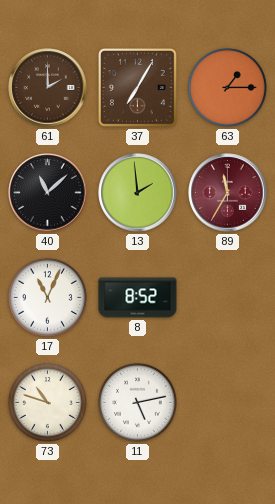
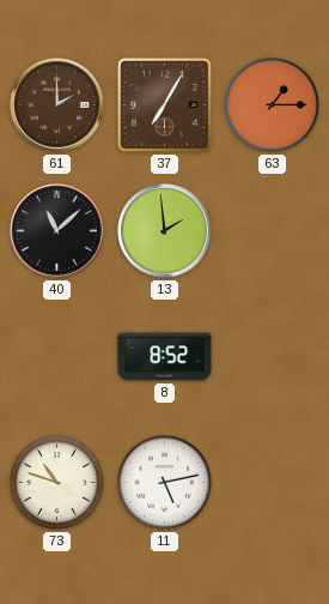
89: 11:35 -> none (228, 193)
17: 11:04 -> none (48, 298)
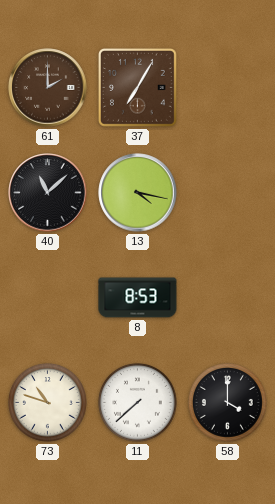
63: 1:15 -> none (273, 105)
13: 1:59 -> 4:17 (138, 193)
8: 8:52 -> 8:53 (138, 298)
11: 5:13 -> 7:38 (138, 403)
58: none -> 4:00 (228, 403)
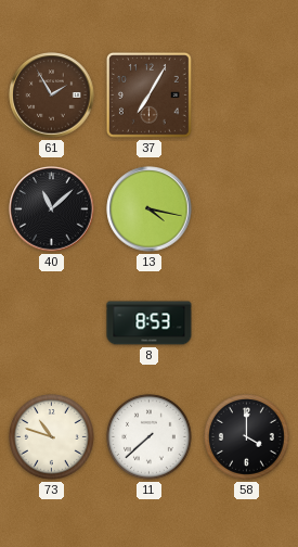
61: 2:00 -> 1:55 (52, 96)
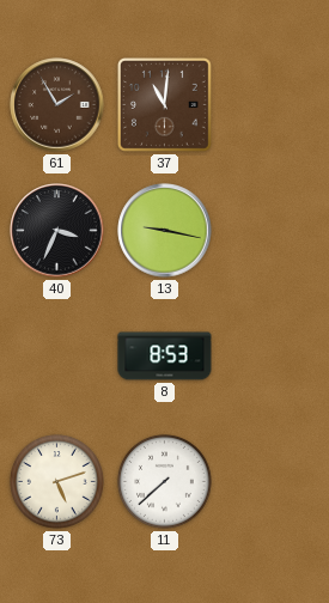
37: 7:05 -> 11:01 (164, 104)
40: 11:08 -> 3:34 (57, 231)
13: 4:17 -> 9:17 (165, 231)
73: 10:48 -> 5:12 (57, 482)
58: 4:00 -> none (247, 437)
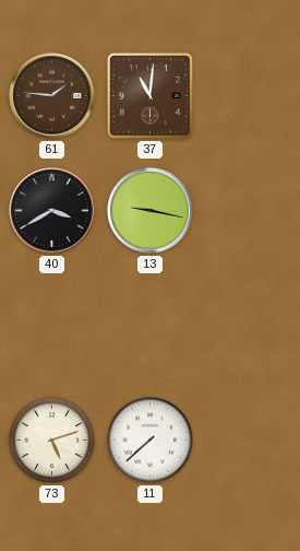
61: 1:55 -> 1:46 (52, 96)
40: 3:34 -> 3:40 (52, 211)
8: 8:53 -> none (165, 357)
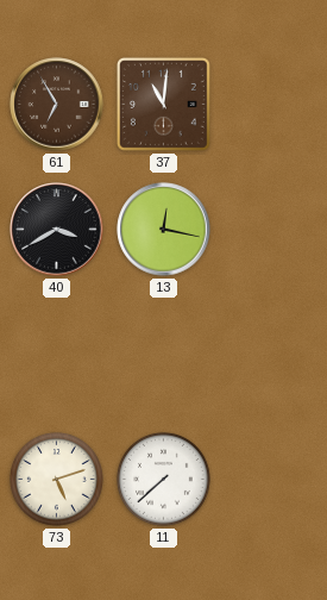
61: 1:46 -> 6:55 (57, 105)
13: 9:17 -> 12:17 (164, 230)
